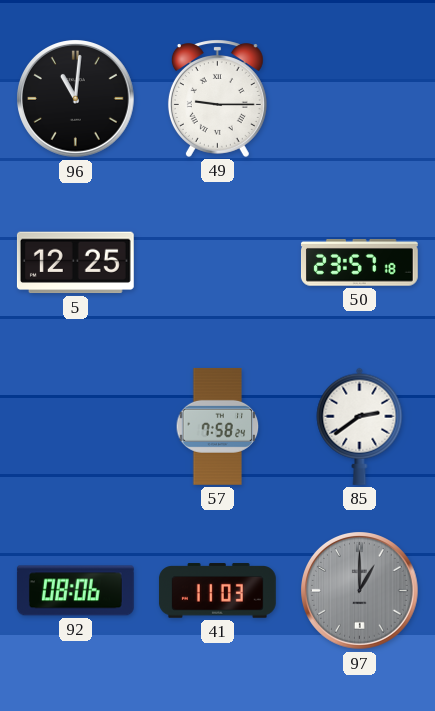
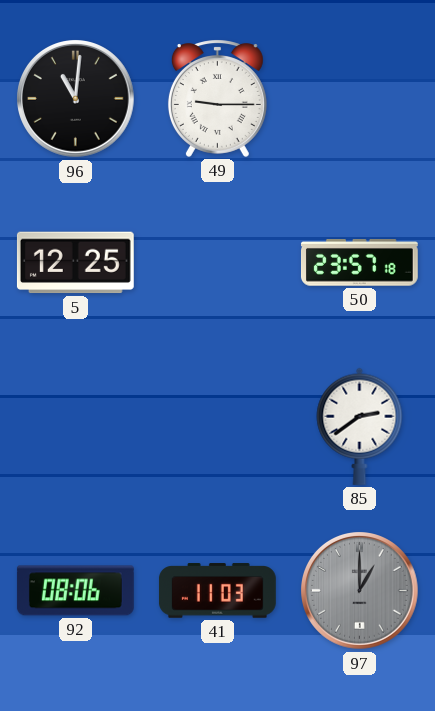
57: 7:58 -> none (218, 426)
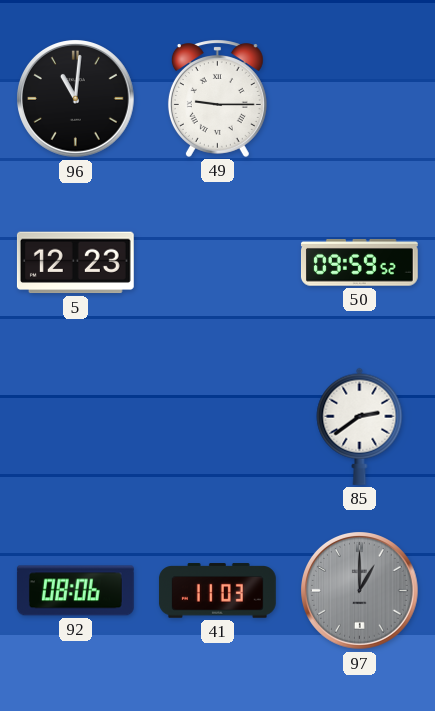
5: 12:25 -> 12:23 (75, 263)
50: 23:57 -> 09:59 (359, 263)
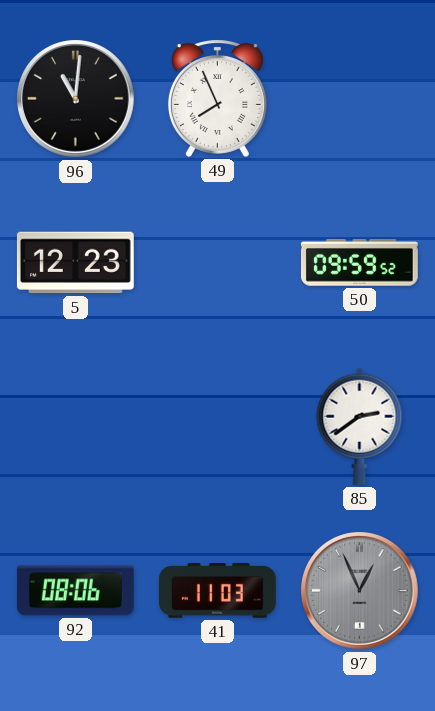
49: 9:15 -> 7:56 (217, 98)
97: 1:00 -> 12:56 (360, 591)
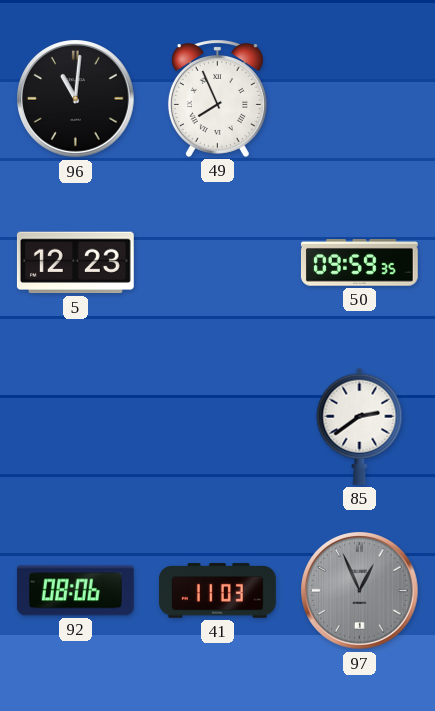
50: 09:59:52 -> 09:59:35 (359, 263)
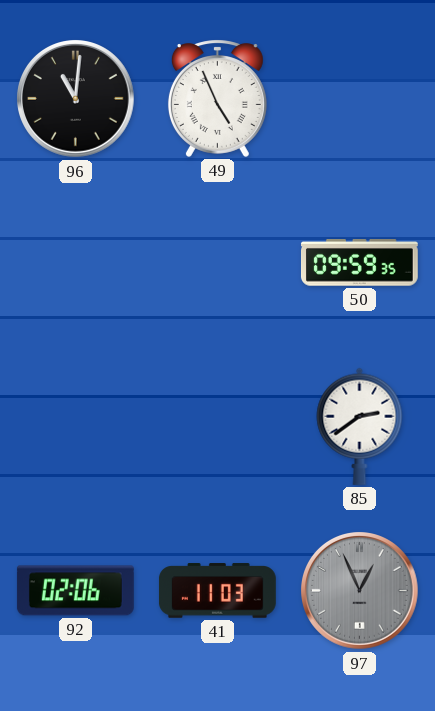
49: 7:56 -> 4:56 (217, 98)
5: 12:23 -> none (75, 263)
92: 08:06 -> 02:06 (75, 591)
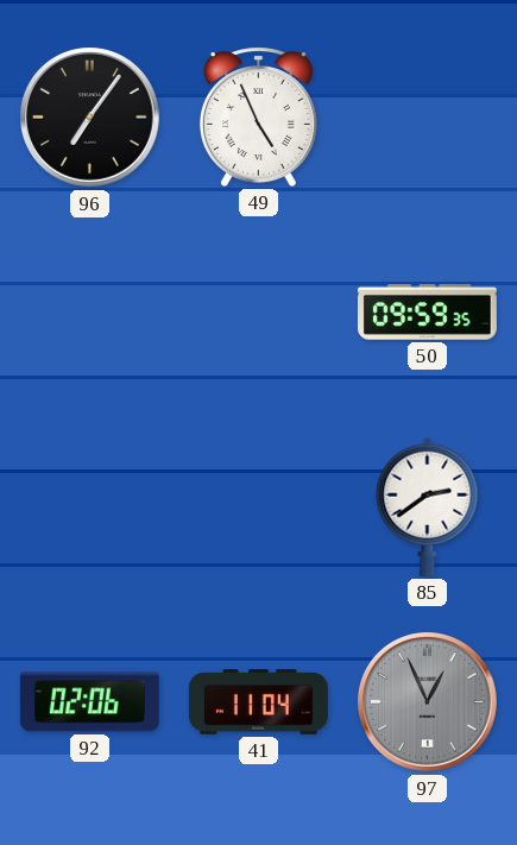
96: 11:01 -> 7:06 (90, 118)
41: 11:03 -> 11:04 (258, 702)
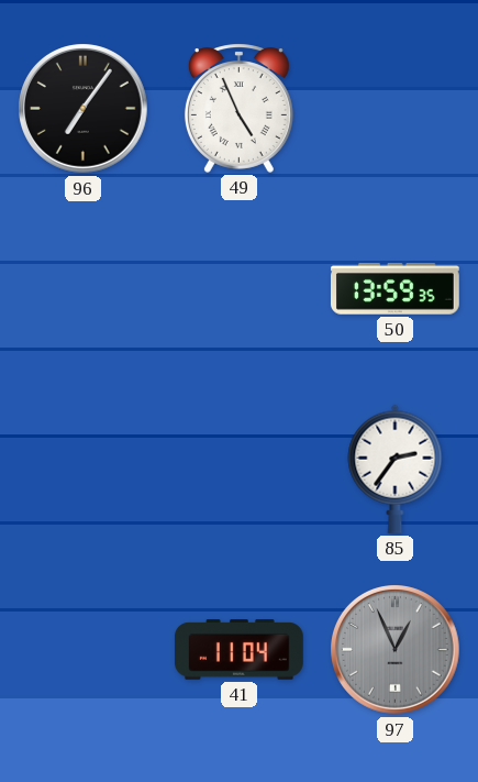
50: 09:59 -> 13:59 (394, 289)
85: 2:39 -> 2:36 (396, 469)
92: 02:06 -> none (89, 702)
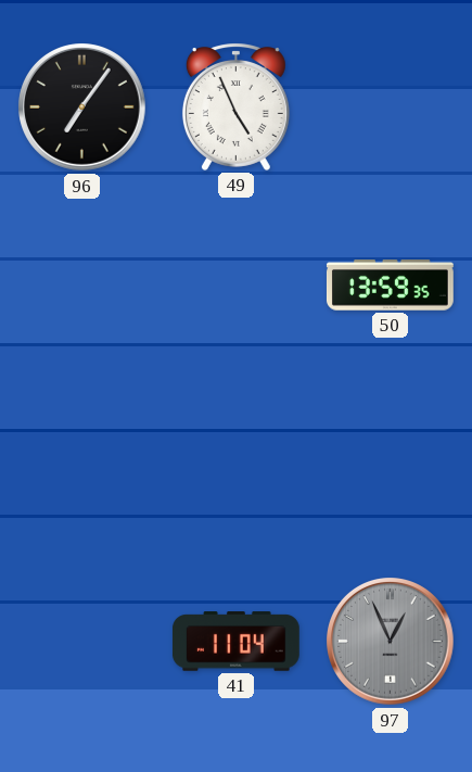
85: 2:36 -> none (396, 469)
